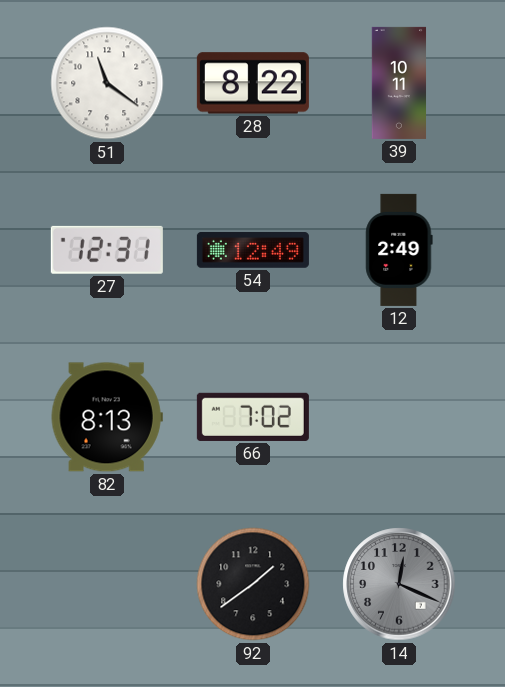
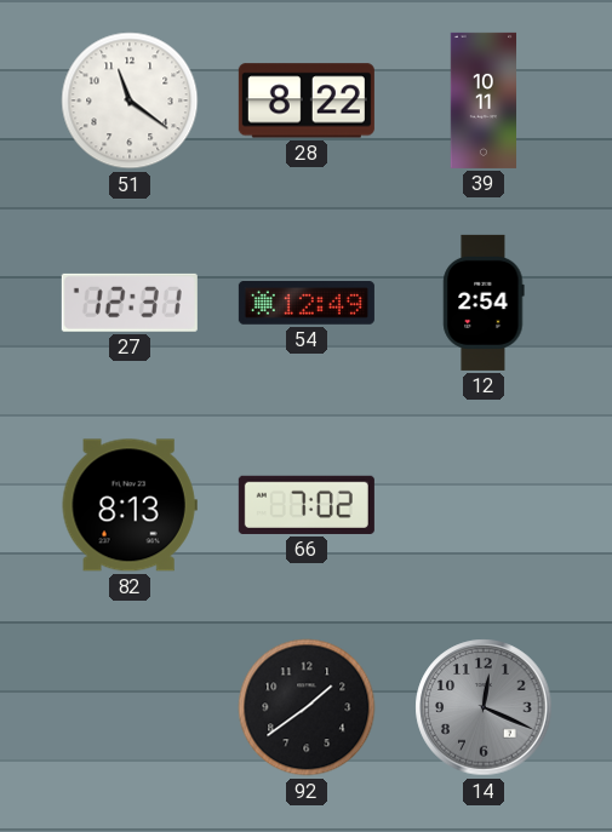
12: 2:49 -> 2:54 (484, 303)
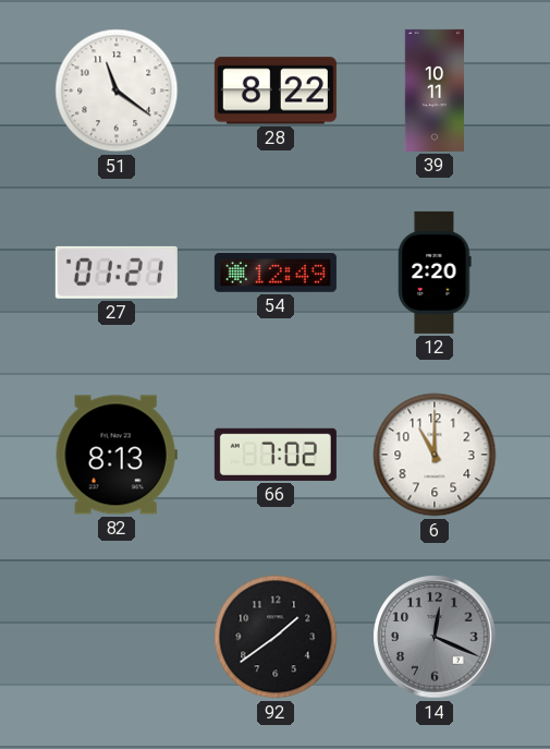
27: 12:31 -> 01:21 (117, 273)
12: 2:54 -> 2:20 (435, 273)
6: none -> 11:00 (435, 455)
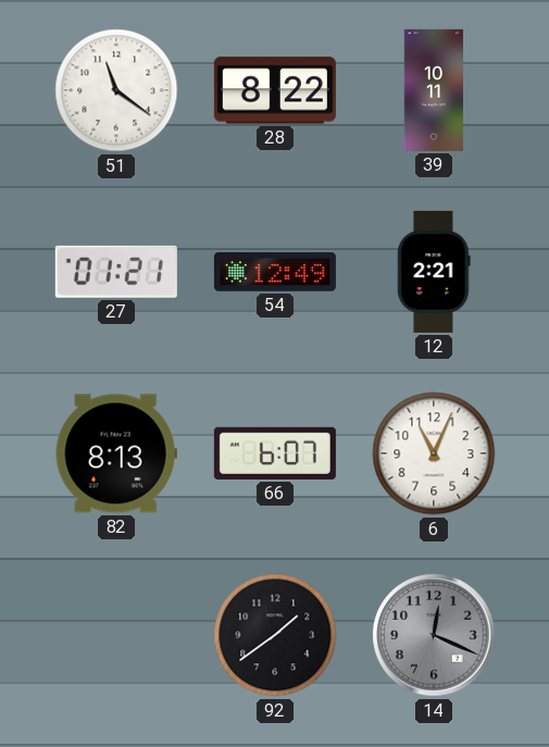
12: 2:20 -> 2:21 (434, 272)
66: 7:02 -> 6:07 (275, 453)
6: 11:00 -> 11:04 (434, 453)
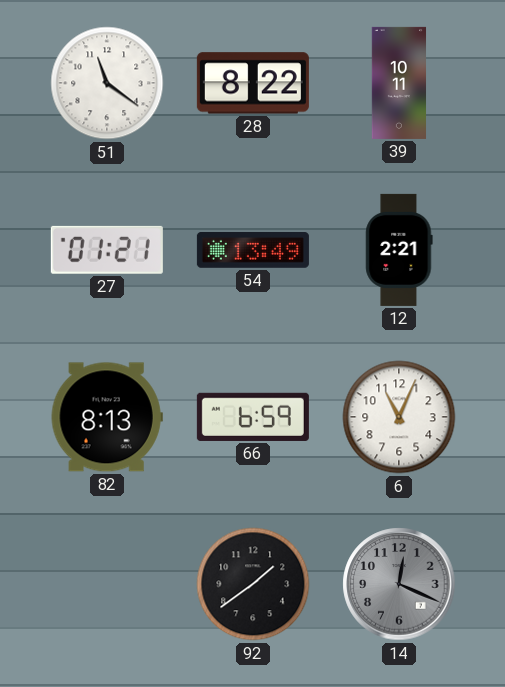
54: 12:49 -> 13:49 (253, 251)
66: 6:07 -> 6:59 (253, 417)
